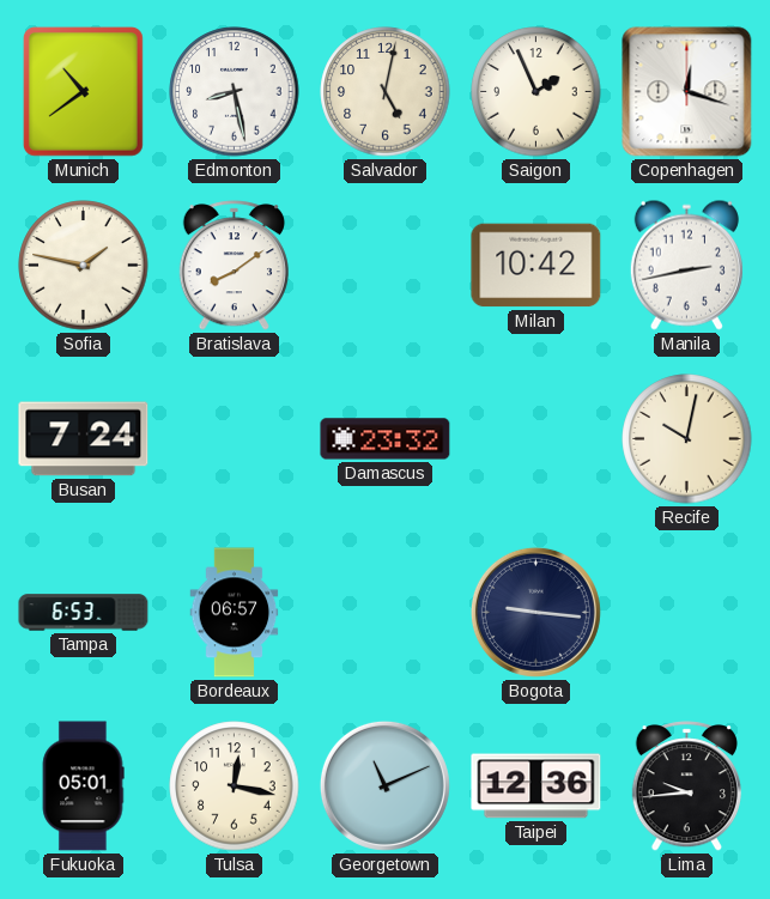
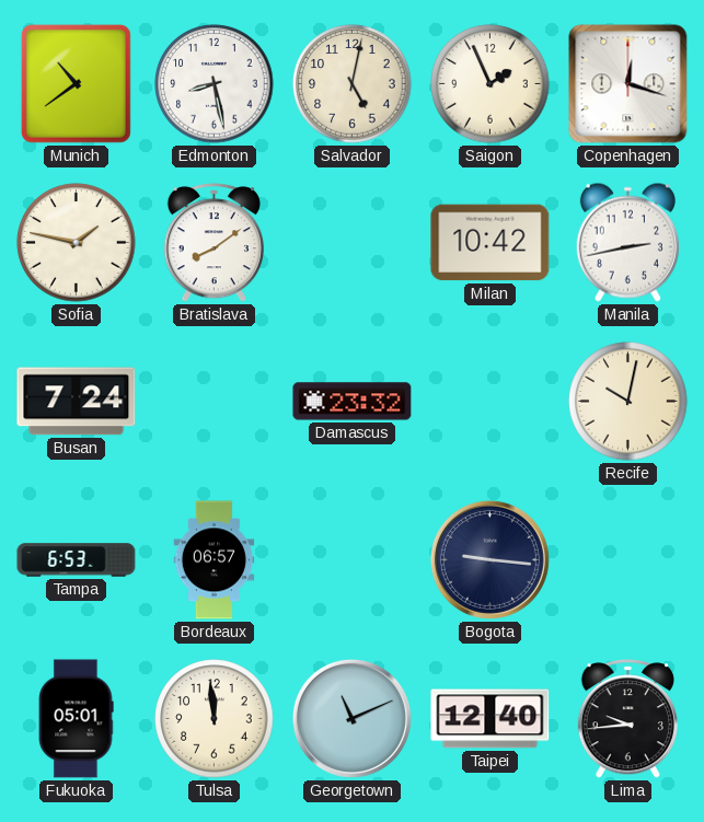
Tulsa: 12:17 -> 11:59 (215, 719)
Taipei: 12:36 -> 12:40 (491, 719)
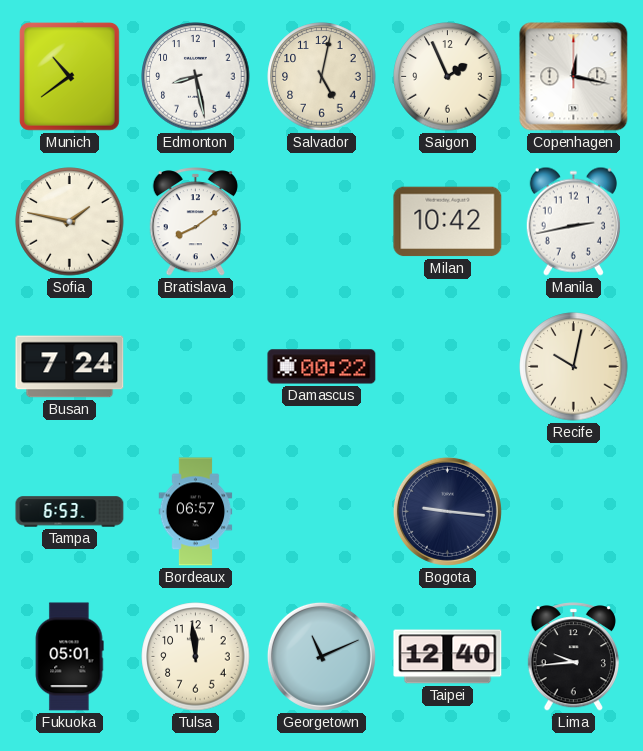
Copenhagen: 12:18 -> 12:17 (574, 77)
Damascus: 23:32 -> 00:22 (322, 367)
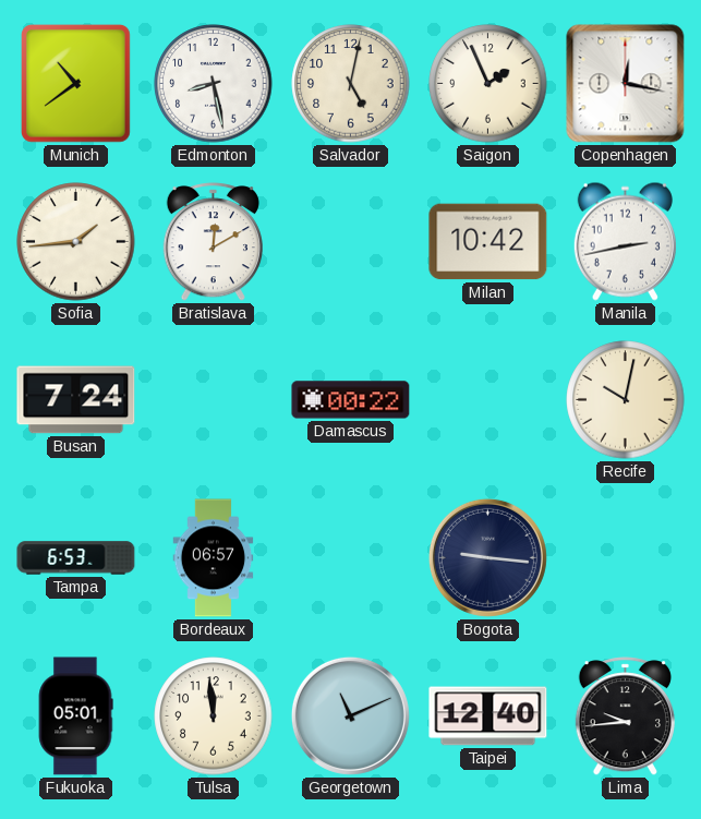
Sofia: 1:47 -> 1:44 (76, 242)
Bratislava: 8:09 -> 12:10 (213, 242)
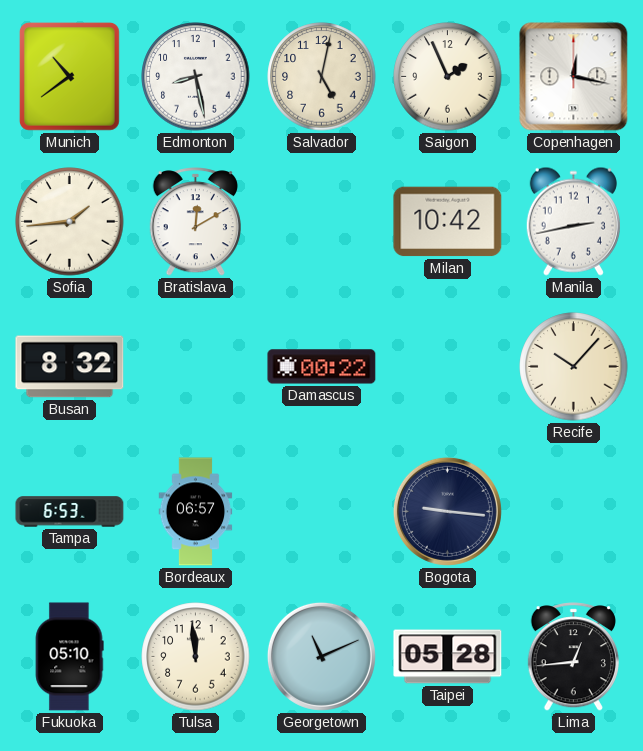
Busan: 7:24 -> 8:32 (70, 367)
Recife: 10:02 -> 10:07 (574, 367)
Fukuoka: 05:01 -> 05:10 (69, 657)
Taipei: 12:40 -> 05:28 (448, 657)
Lima: 9:44 -> 12:44 (573, 657)
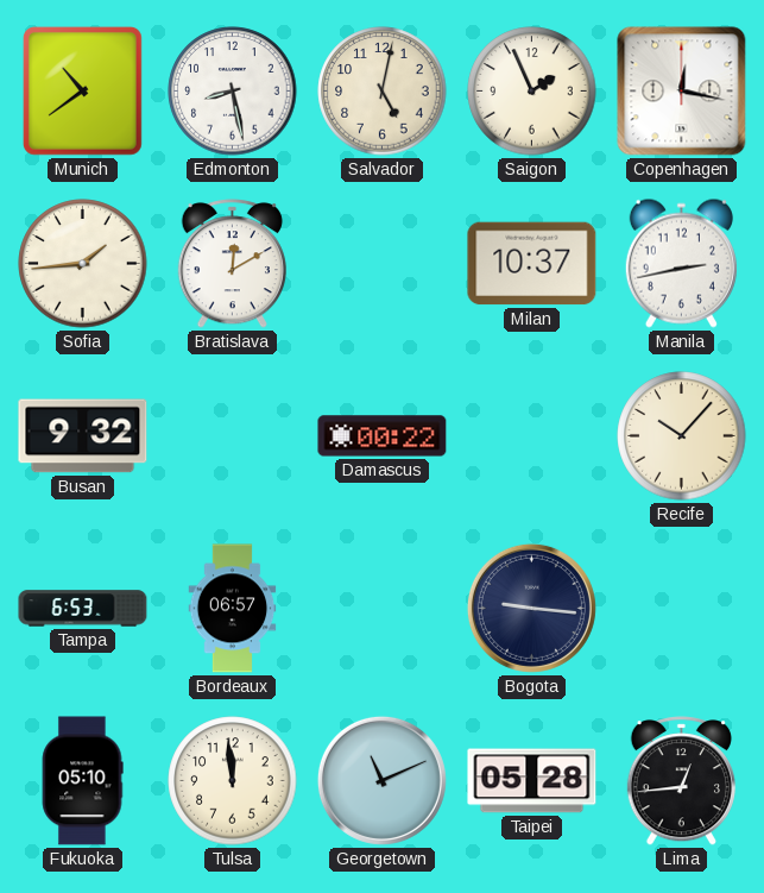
Milan: 10:42 -> 10:37 (532, 264)
Busan: 8:32 -> 9:32 (83, 436)
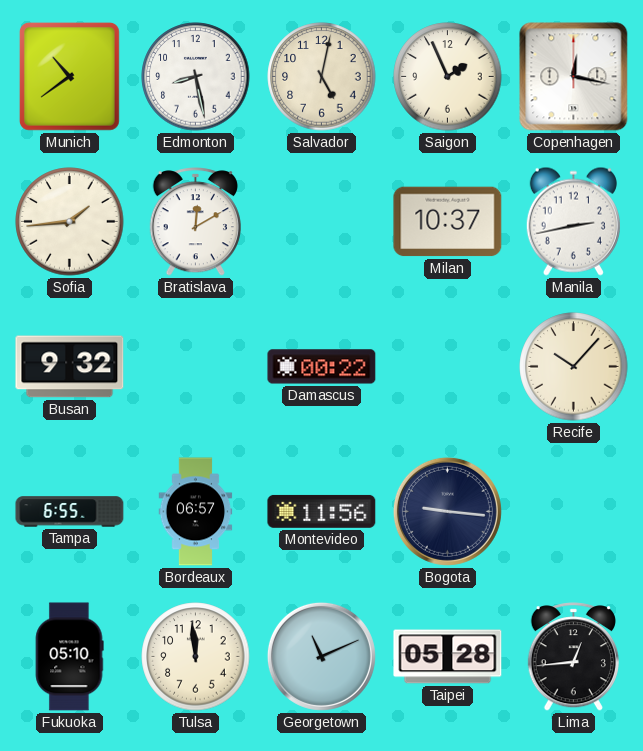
Tampa: 6:53 -> 6:55 (70, 512)
Montevideo: none -> 11:56 (322, 511)
